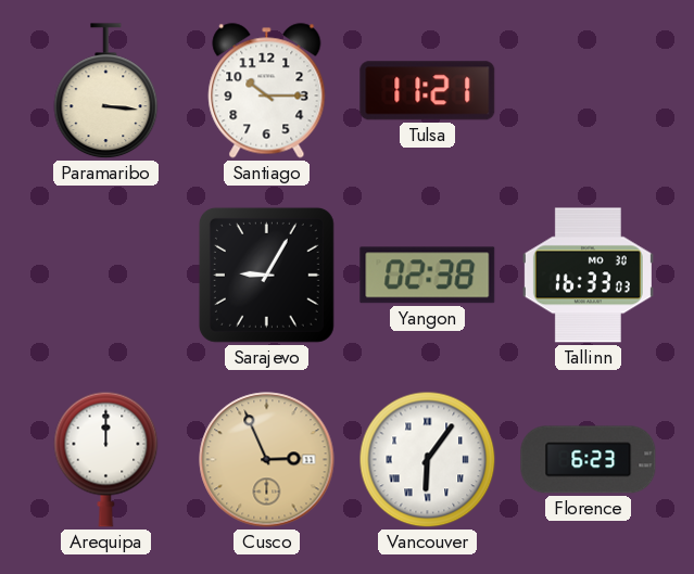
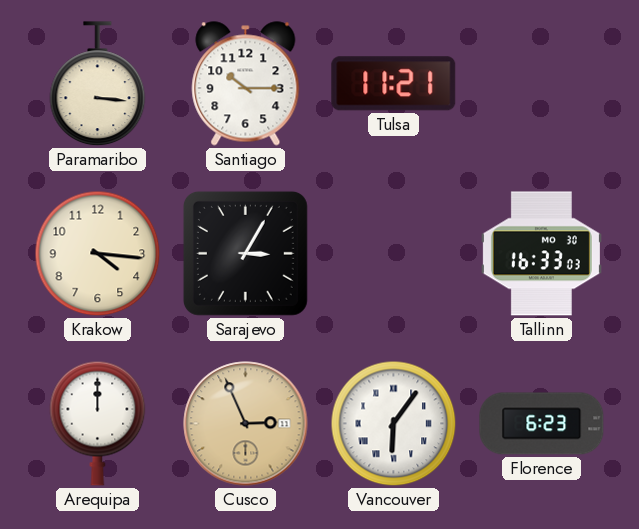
Krakow: none -> 4:16 (98, 254)
Sarajevo: 9:05 -> 3:05 (245, 253)
Yangon: 02:38 -> none (428, 276)
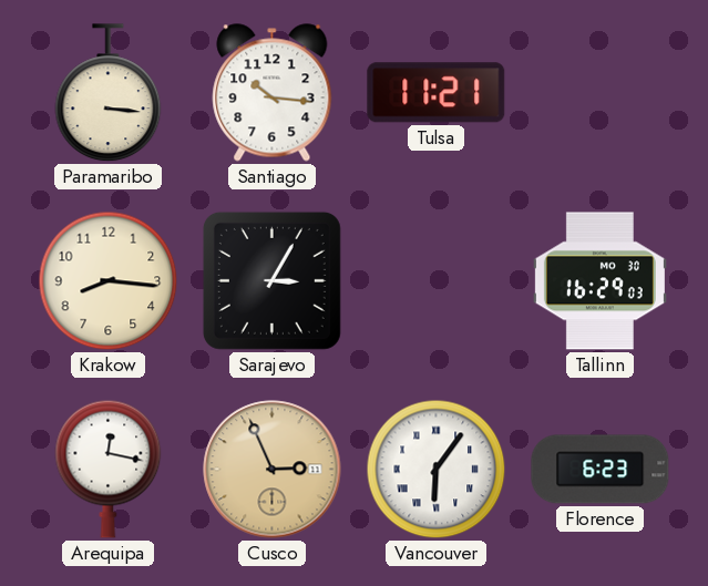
Santiago: 10:15 -> 10:16 (273, 93)
Krakow: 4:16 -> 8:16 (109, 281)
Tallinn: 16:33 -> 16:29 (599, 281)
Arequipa: 12:00 -> 12:17 (109, 469)
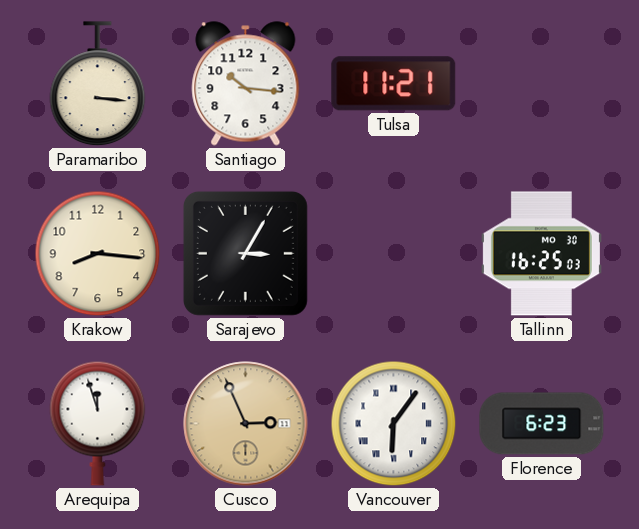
Tallinn: 16:29 -> 16:25 (541, 254)
Arequipa: 12:17 -> 11:57 (98, 423)
